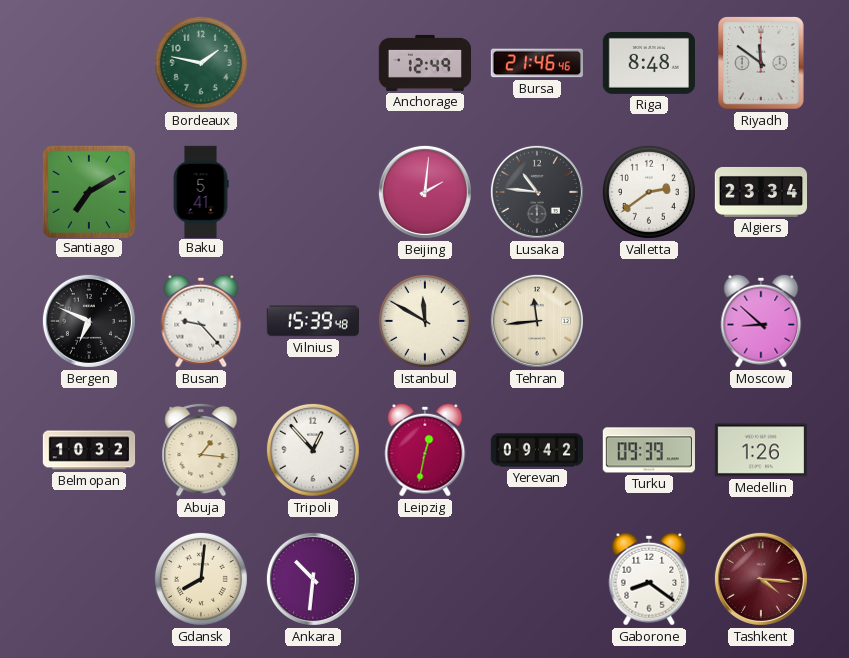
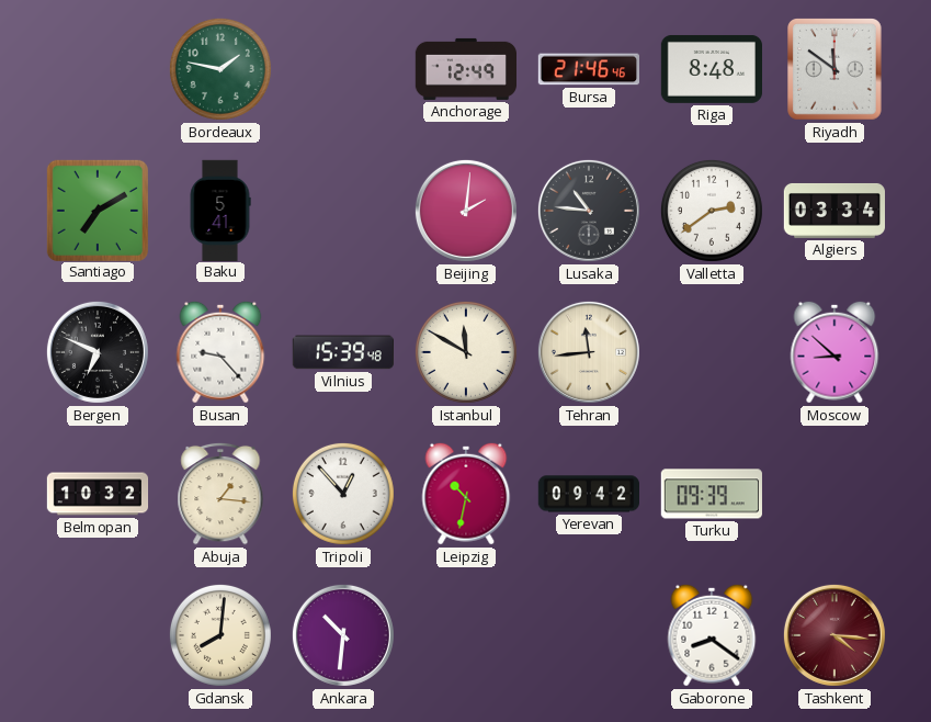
Algiers: 23:34 -> 03:34 (833, 211)
Leipzig: 12:32 -> 10:32 (466, 494)
Medellin: 1:26 -> none (761, 450)
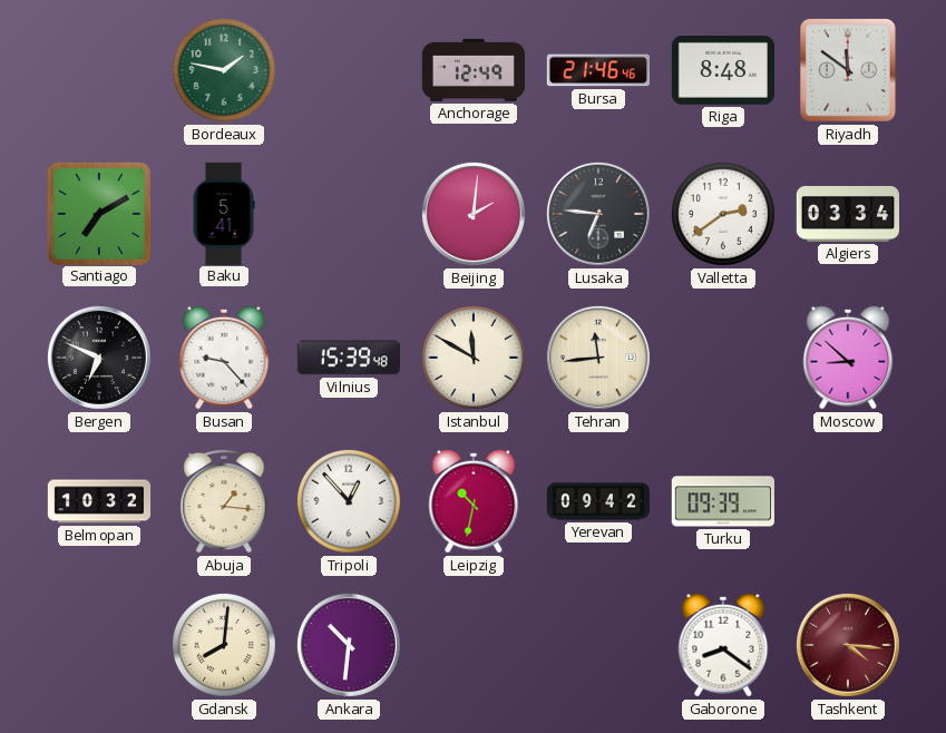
Lusaka: 10:46 -> 6:46 (598, 214)
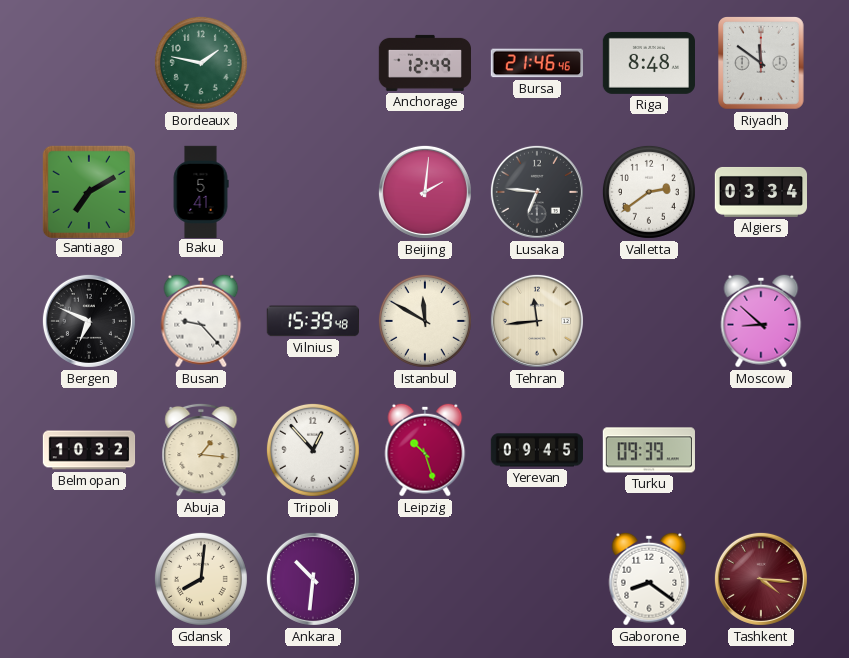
Leipzig: 10:32 -> 10:27 (425, 450)
Yerevan: 09:42 -> 09:45 (536, 450)
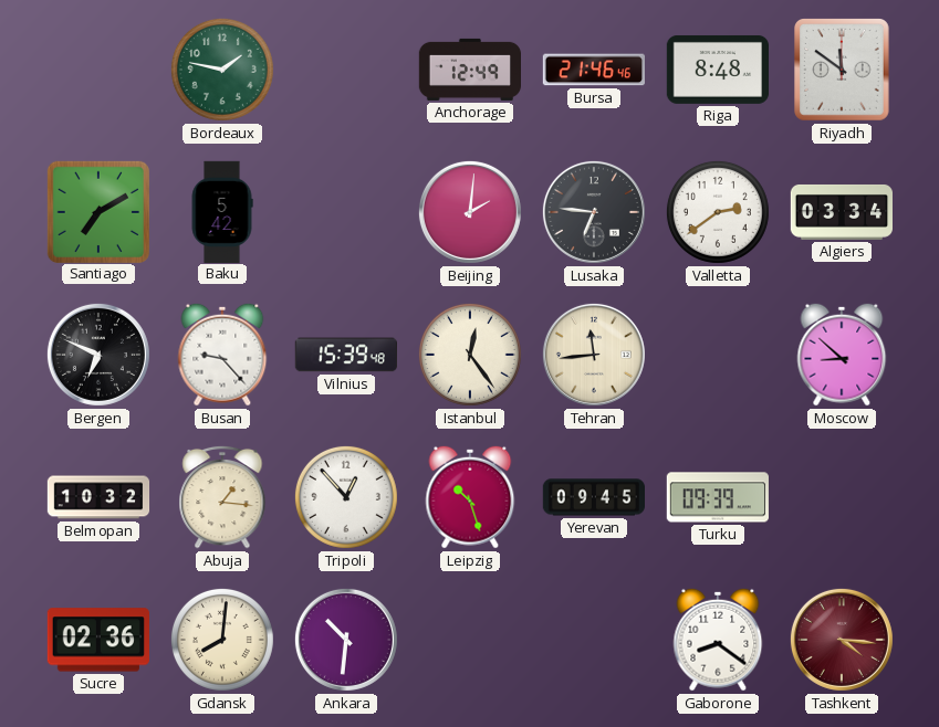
Baku: 5:41 -> 5:42 (222, 211)
Istanbul: 11:50 -> 12:24 (470, 355)
Sucre: none -> 02:36 (98, 640)
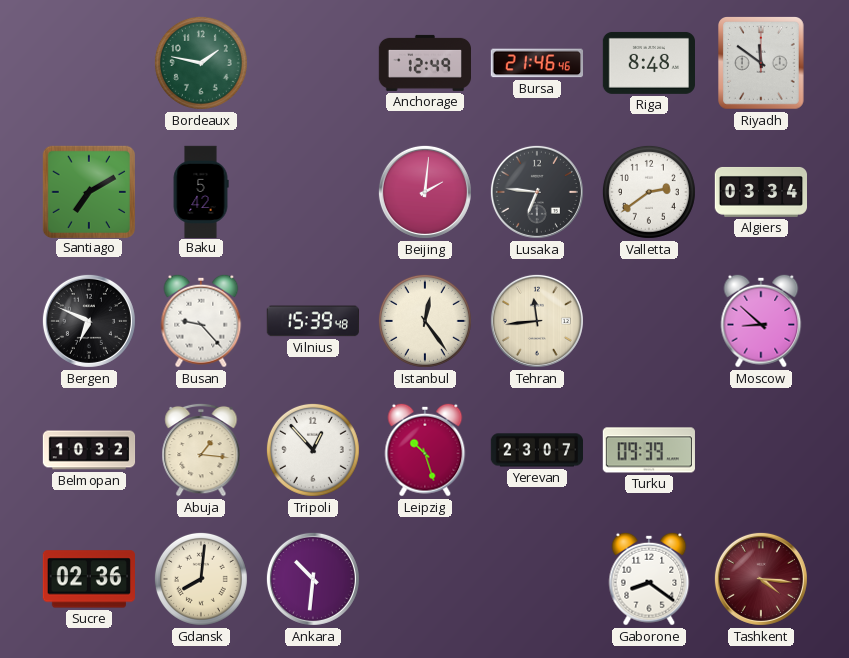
Yerevan: 09:45 -> 23:07 (536, 450)
